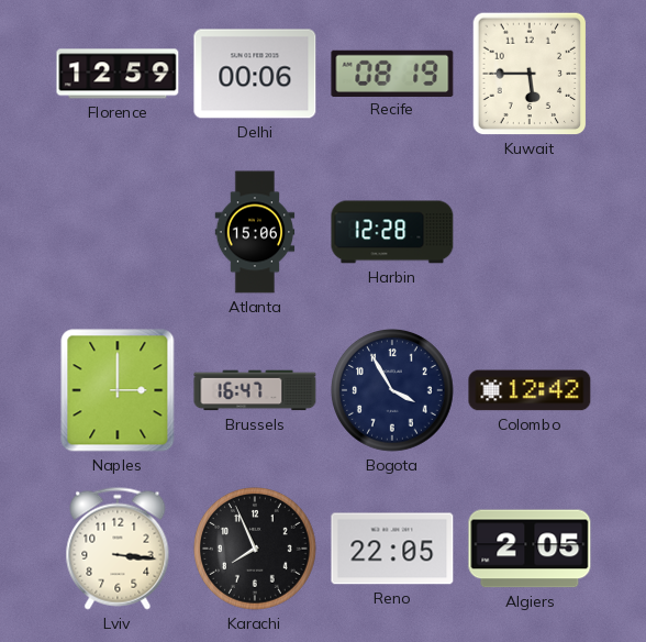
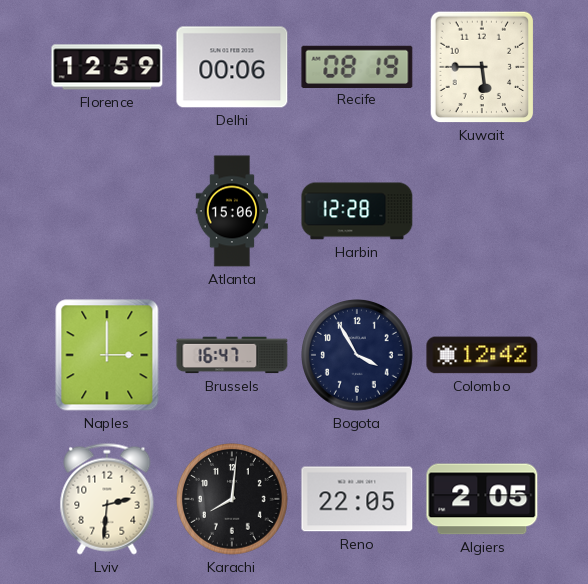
Lviv: 3:16 -> 2:31 (107, 499)
Karachi: 7:56 -> 8:01 (233, 500)
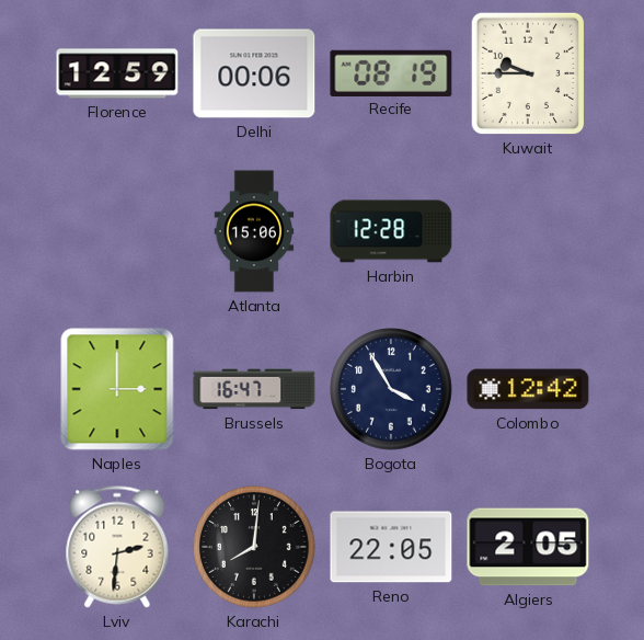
Kuwait: 5:45 -> 9:45 (528, 73)
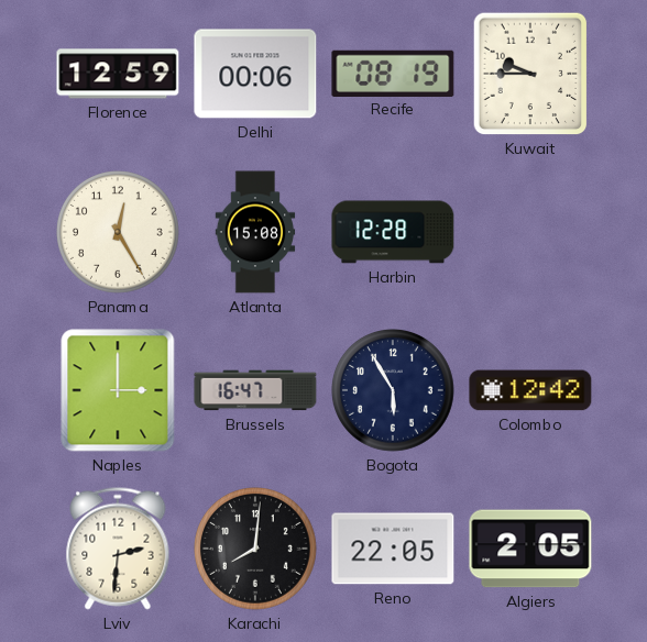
Panama: none -> 12:25 (119, 233)
Atlanta: 15:06 -> 15:08 (255, 232)
Bogota: 3:55 -> 5:55 (394, 391)
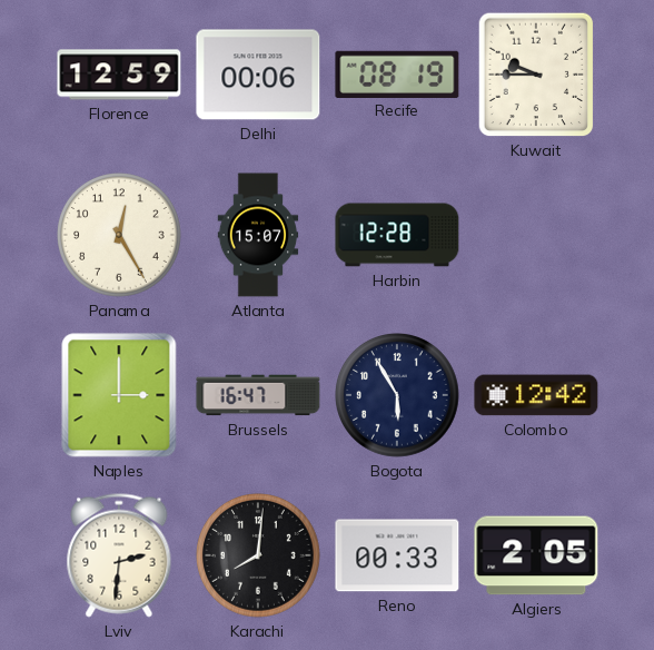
Atlanta: 15:08 -> 15:07 (258, 235)
Reno: 22:05 -> 00:33 (397, 555)
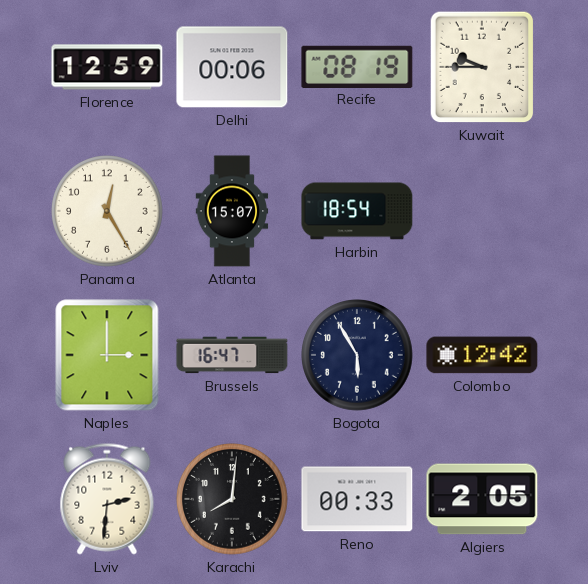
Harbin: 12:28 -> 18:54 (357, 211)
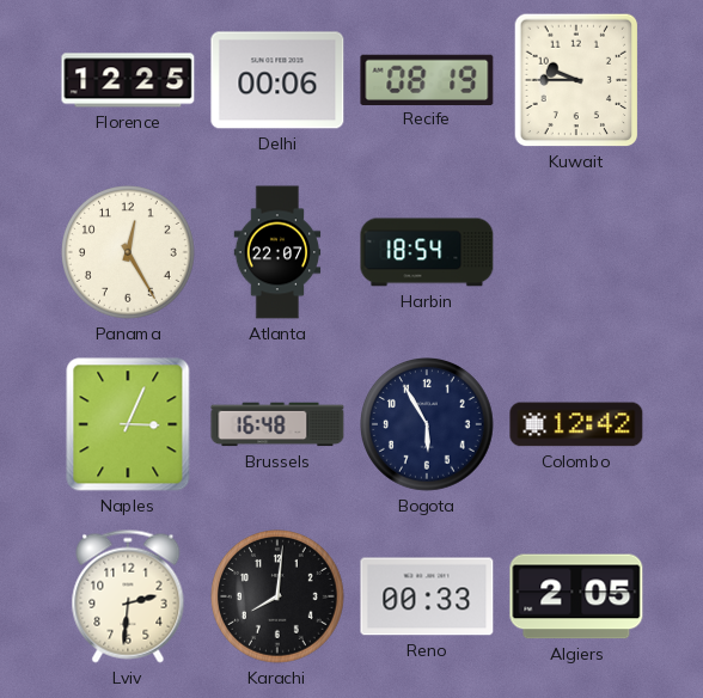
Florence: 12:59 -> 12:25 (128, 80)
Atlanta: 15:07 -> 22:07 (277, 252)
Naples: 3:00 -> 3:04 (128, 424)
Brussels: 16:47 -> 16:48 (277, 424)
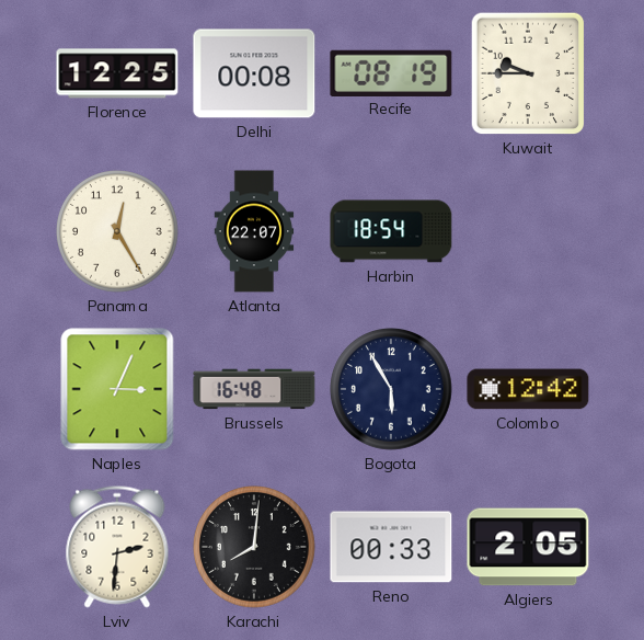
Delhi: 00:06 -> 00:08 (254, 73)
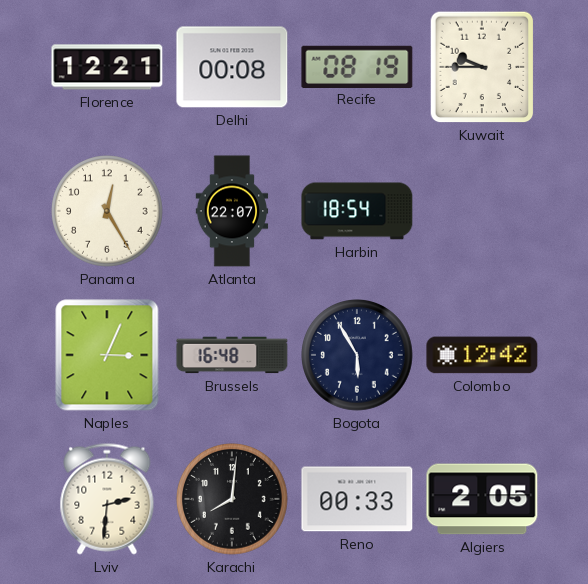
Florence: 12:25 -> 12:21 (107, 67)
